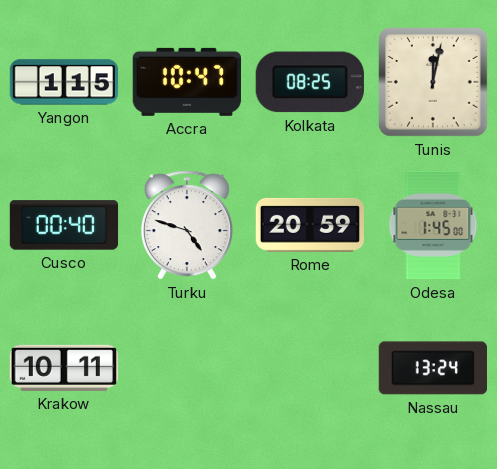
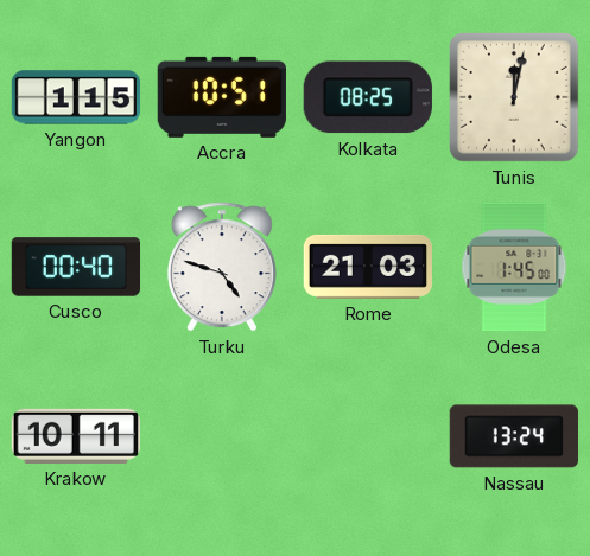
Accra: 10:47 -> 10:51 (222, 97)
Rome: 20:59 -> 21:03 (367, 267)
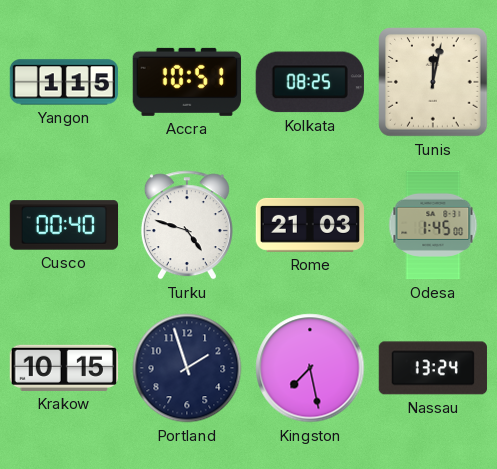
Krakow: 10:11 -> 10:15 (63, 368)
Portland: none -> 1:57 (187, 368)
Kingston: none -> 7:28 (310, 368)
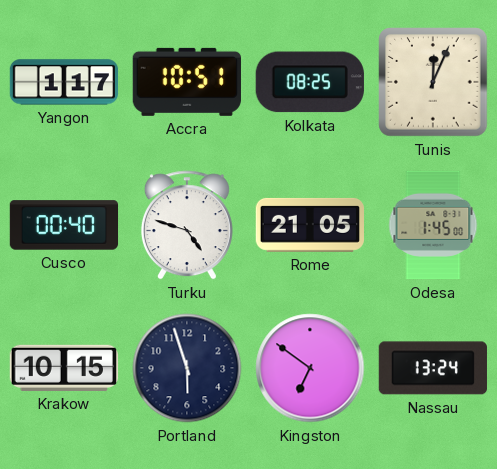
Yangon: 1:15 -> 1:17 (64, 82)
Tunis: 12:02 -> 12:04 (433, 82)
Rome: 21:03 -> 21:05 (309, 225)
Portland: 1:57 -> 5:57 (187, 368)
Kingston: 7:28 -> 6:51 (310, 368)
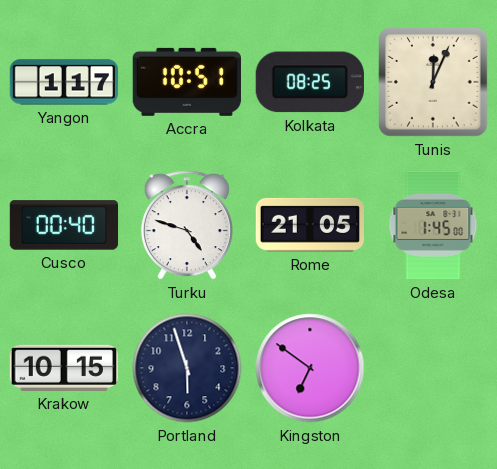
Nassau: 13:24 -> none (433, 368)
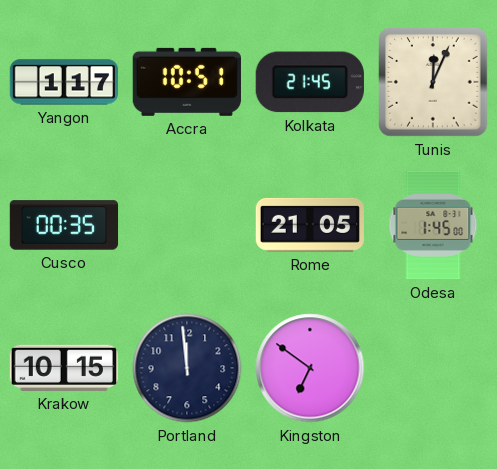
Kolkata: 08:25 -> 21:45 (310, 82)
Cusco: 00:40 -> 00:35 (64, 225)
Turku: 4:48 -> none (187, 225)
Portland: 5:57 -> 11:59 (187, 368)
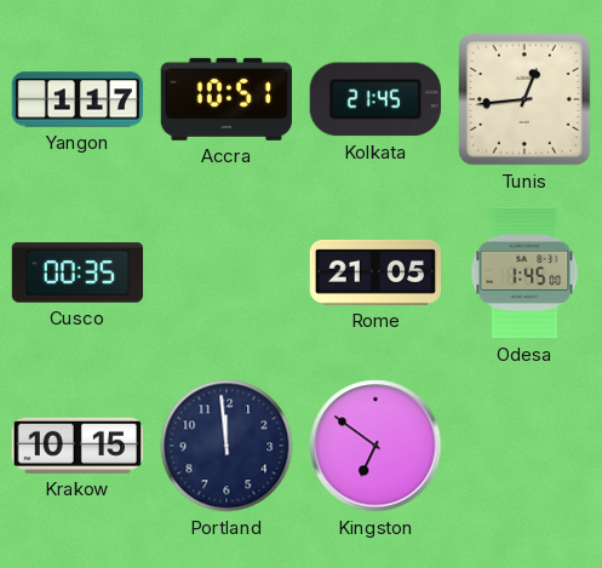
Tunis: 12:04 -> 12:44 (524, 99)
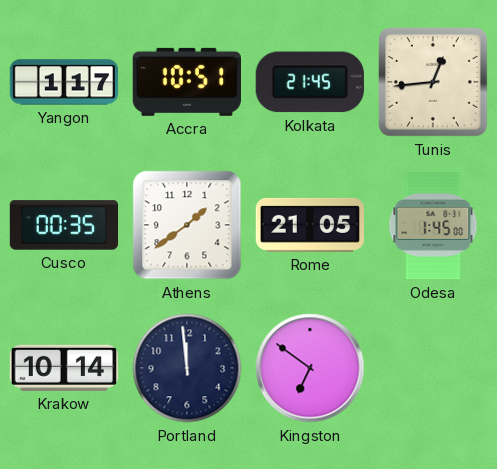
Athens: none -> 1:39 (187, 225)
Krakow: 10:15 -> 10:14 (63, 368)
